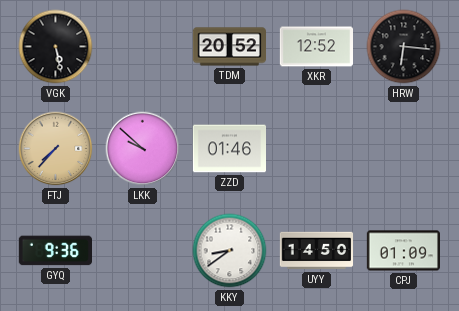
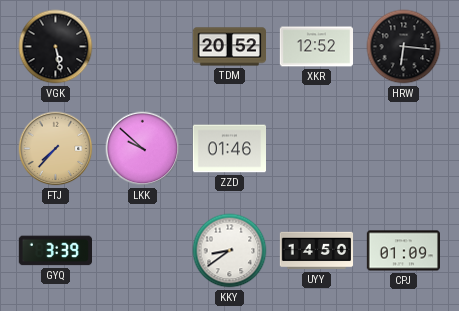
GYQ: 9:36 -> 3:39 (55, 251)
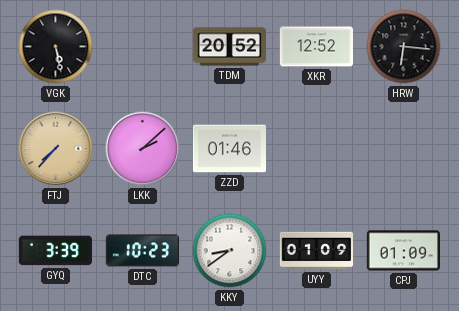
LKK: 9:52 -> 2:08 (143, 149)
DTC: none -> 10:23 (142, 251)
UYY: 14:50 -> 01:09 (317, 251)
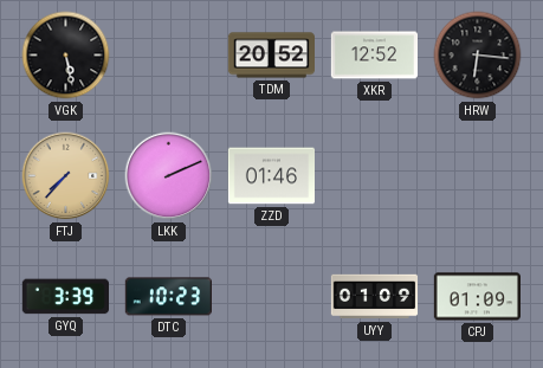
LKK: 2:08 -> 2:11 (169, 176)
KKY: 8:39 -> none (230, 251)
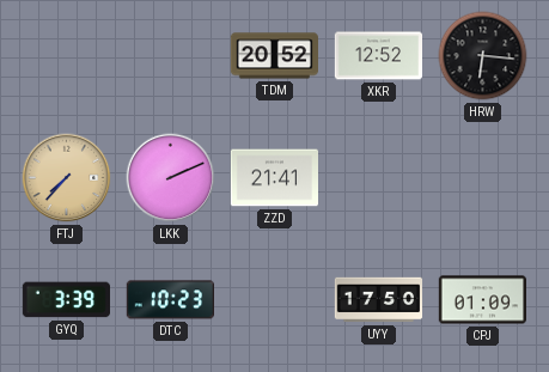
VGK: 5:28 -> none (66, 56)
ZZD: 01:46 -> 21:41 (274, 178)
UYY: 01:09 -> 17:50 (379, 300)
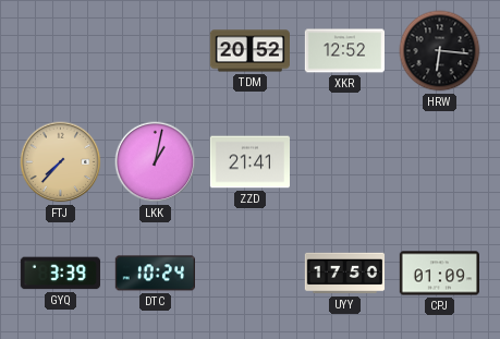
LKK: 2:11 -> 1:02 (156, 162)
DTC: 10:23 -> 10:24 (155, 274)
